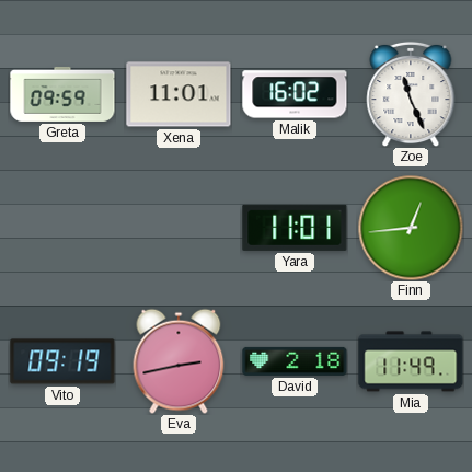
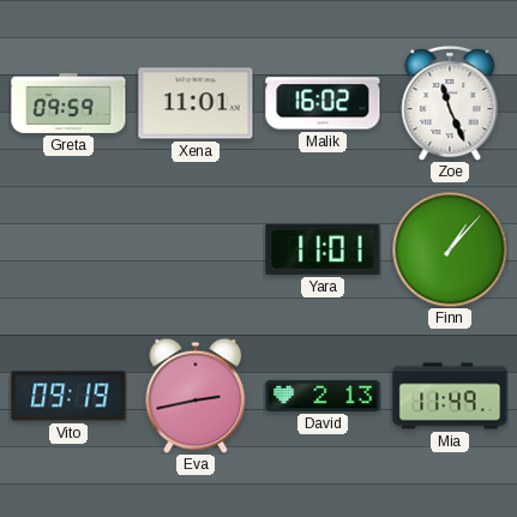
Finn: 12:44 -> 1:07 (450, 250)
David: 2:18 -> 2:13 (323, 396)
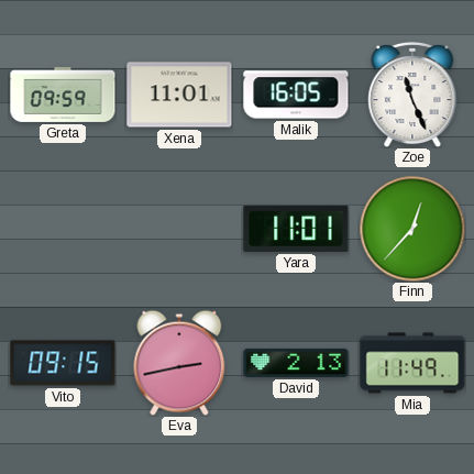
Malik: 16:02 -> 16:05 (296, 95)
Finn: 1:07 -> 12:37 (412, 229)
Vito: 09:19 -> 09:15 (63, 363)
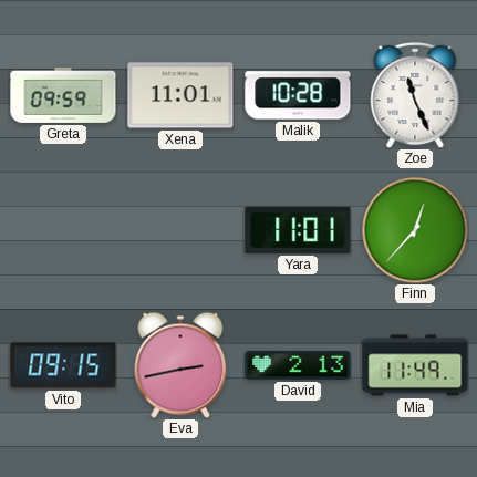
Malik: 16:05 -> 10:28 (298, 95)
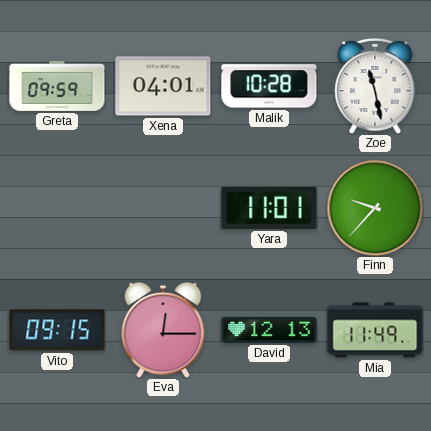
Xena: 11:01 -> 04:01 (163, 86)
Zoe: 11:26 -> 11:28 (375, 86)
Finn: 12:37 -> 9:37 (375, 208)
Eva: 2:43 -> 12:15 (163, 330)
David: 2:13 -> 12:13 (269, 330)
